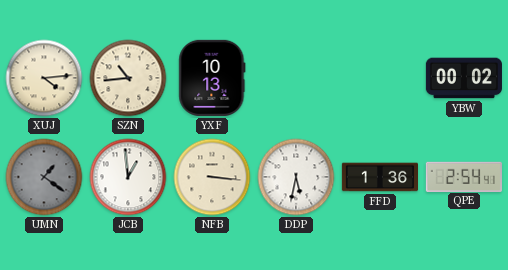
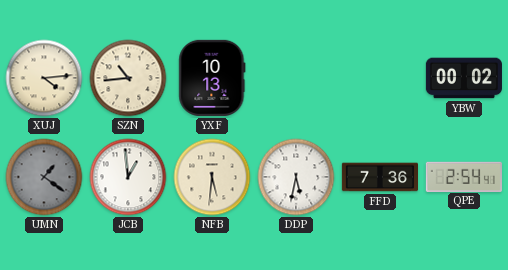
NFB: 3:16 -> 5:31 (212, 177)
FFD: 1:36 -> 7:36 (379, 177)
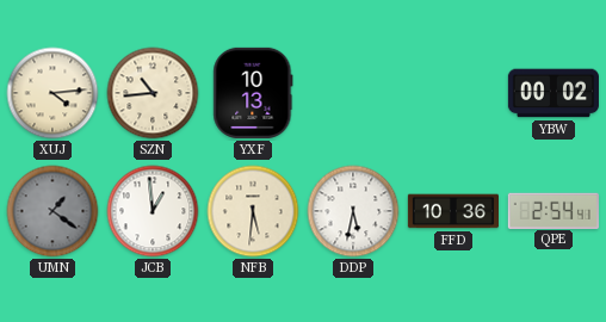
FFD: 7:36 -> 10:36 (452, 211)
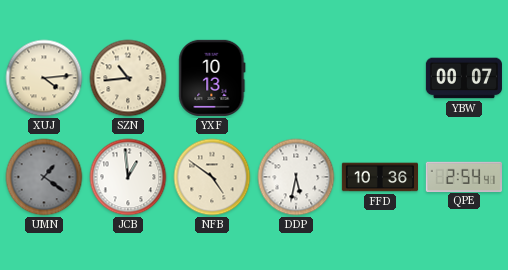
YBW: 00:02 -> 00:07 (464, 78)
NFB: 5:31 -> 4:51 (212, 177)
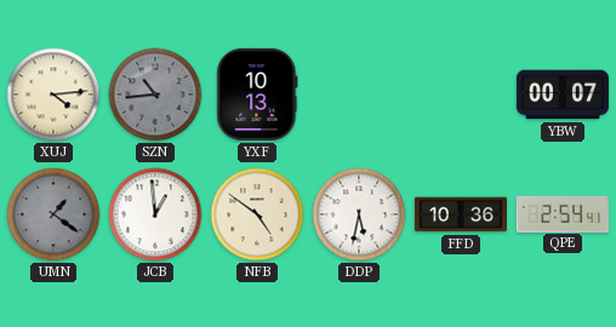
SZN dial: cream -> grey (155, 94)
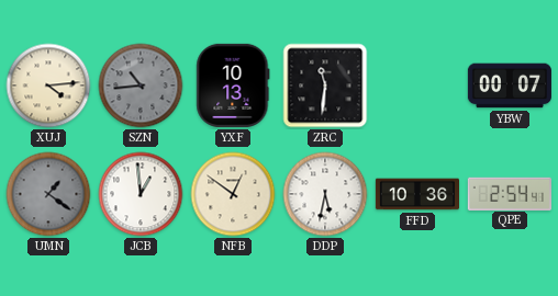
ZRC: none -> 11:31 (325, 86)
NFB: 4:51 -> 12:51 (233, 194)
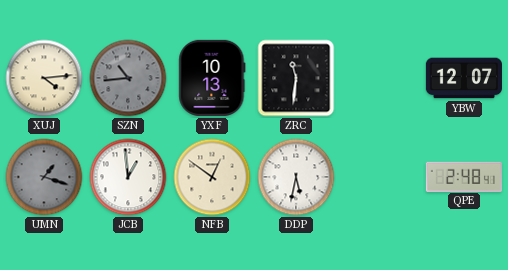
YBW: 00:07 -> 12:07 (464, 78)
UMN: 1:21 -> 1:18 (44, 177)
FFD: 10:36 -> none (416, 194)
QPE: 2:54 -> 2:48 (464, 176)
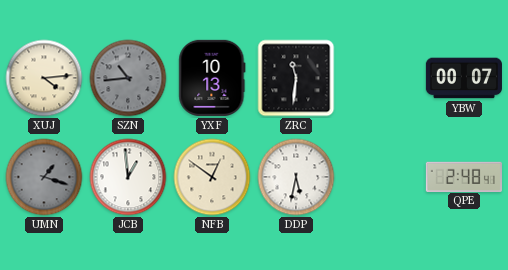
YBW: 12:07 -> 00:07 (464, 78)
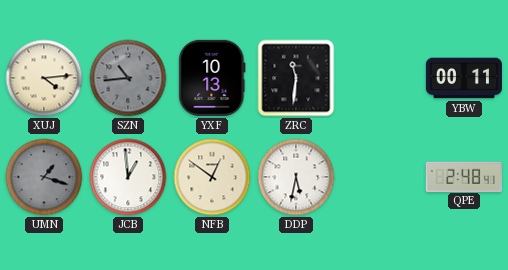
YBW: 00:07 -> 00:11 (464, 78)
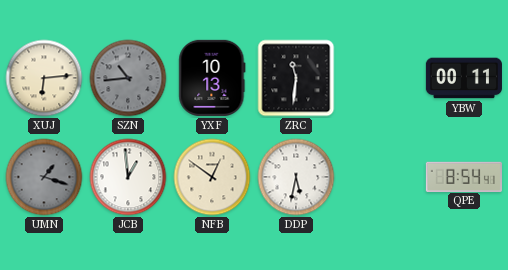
XUJ: 4:14 -> 6:14 (44, 78)
QPE: 2:48 -> 8:54 (464, 176)
